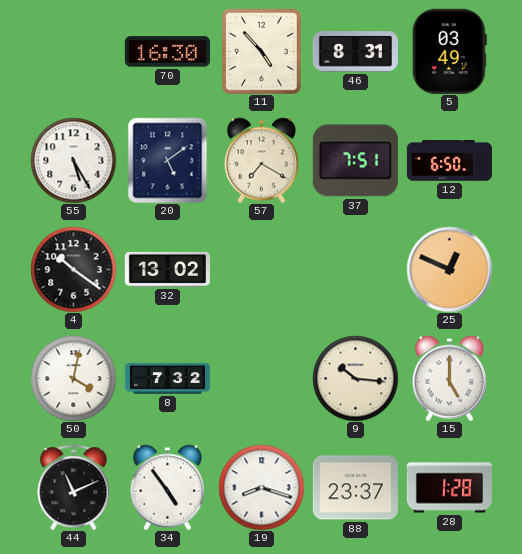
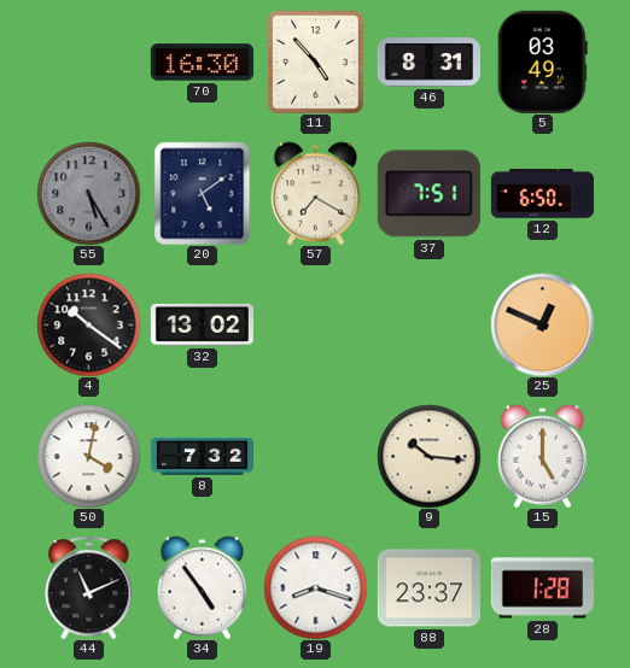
55 dial: white -> grey (88, 193)
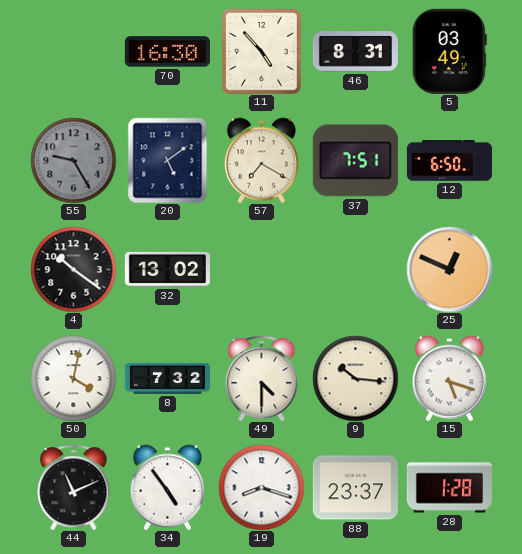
55: 5:25 -> 9:25 (73, 160)
49: none -> 4:30 (262, 378)
15: 5:00 -> 5:18 (450, 378)
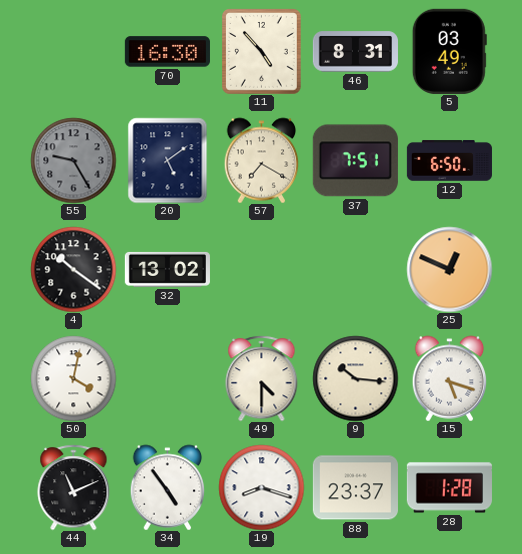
8: 7:32 -> none (167, 378)
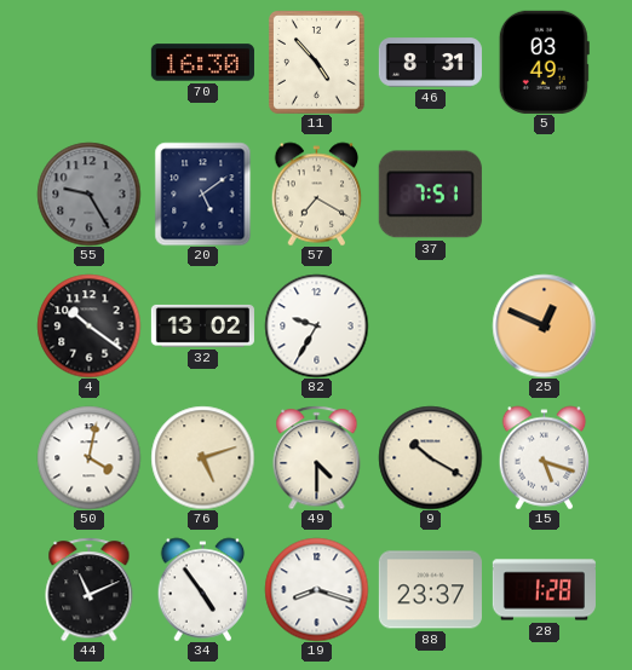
12: 6:50 -> none (449, 161)
82: none -> 9:35 (316, 325)
76: none -> 5:12 (202, 457)
9: 10:16 -> 10:20 (430, 457)
